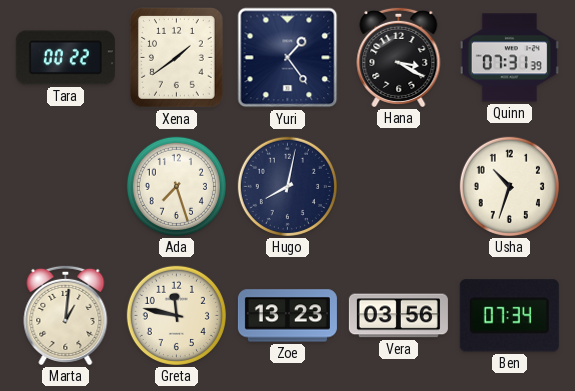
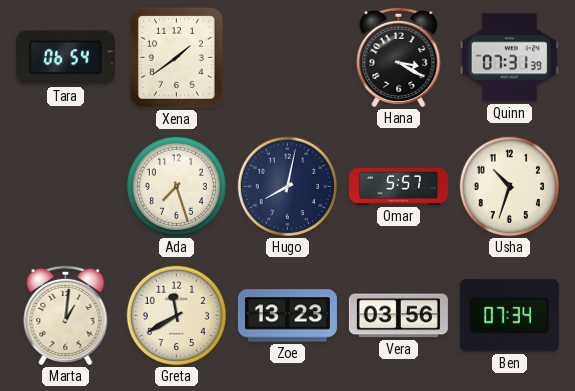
Tara: 00:22 -> 06:54 (65, 58)
Yuri: 1:24 -> none (288, 58)
Omar: none -> 5:57 (398, 187)
Greta: 11:47 -> 11:40 (176, 315)
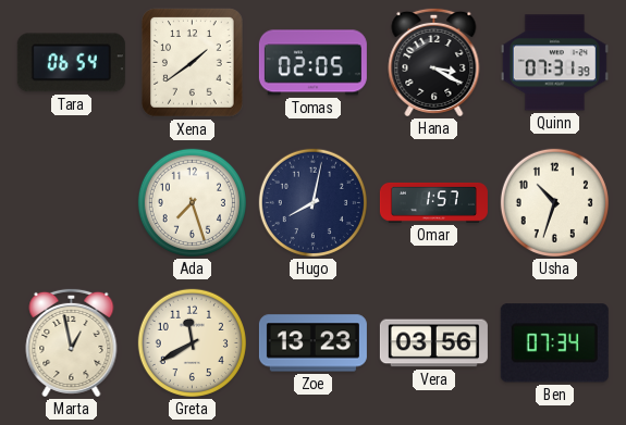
Tomas: none -> 02:05 (312, 63)
Omar: 5:57 -> 1:57 (433, 203)
Marta: 1:01 -> 12:58 (72, 342)
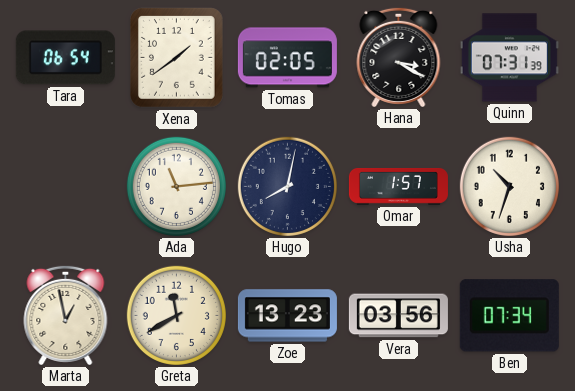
Ada: 7:27 -> 11:14 (176, 186)
